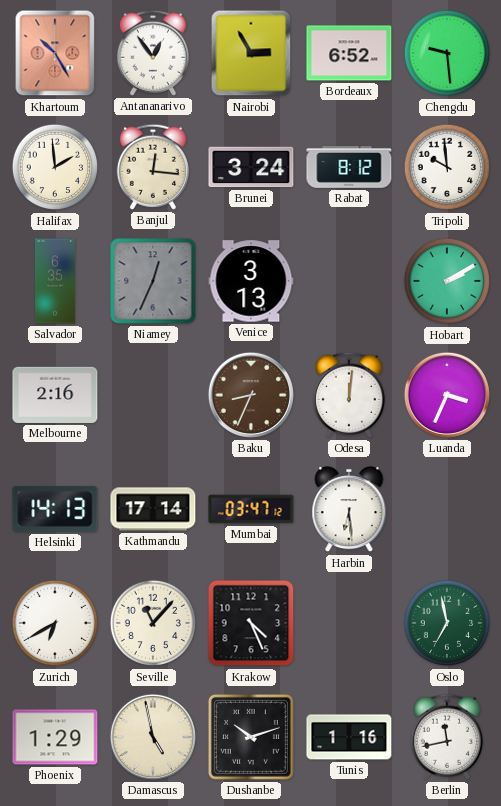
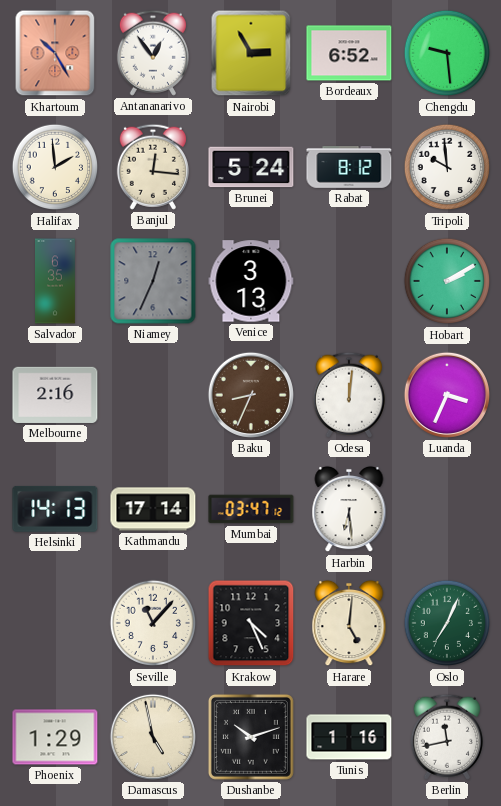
Brunei: 3:24 -> 5:24 (251, 167)
Zurich: 6:40 -> none (55, 623)
Harare: none -> 5:01 (349, 623)
Oslo: 6:58 -> 7:04 (447, 623)
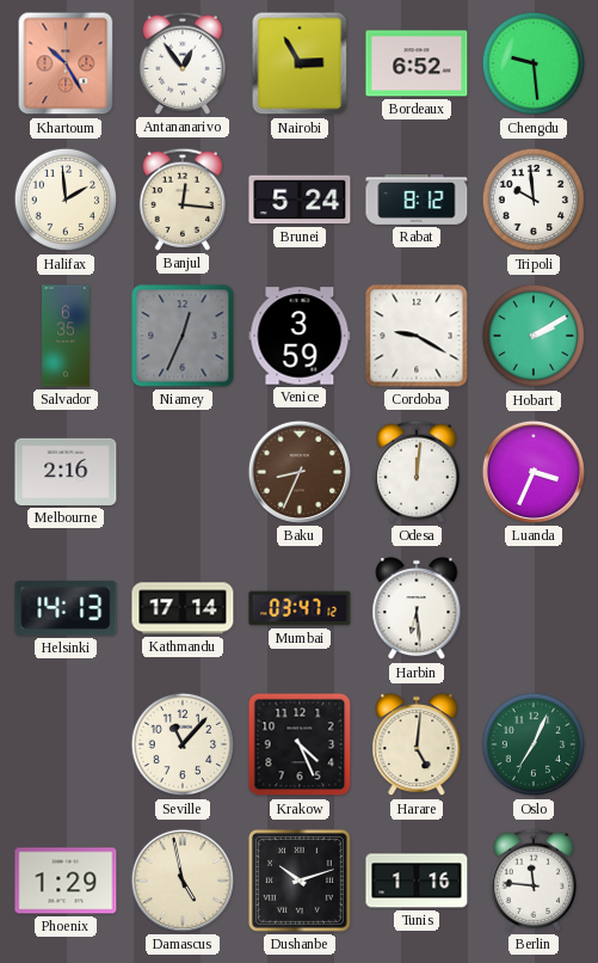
Venice: 3:13 -> 3:59 (300, 336)
Cordoba: none -> 9:20 (417, 336)
Berlin: 11:43 -> 11:46 (534, 881)
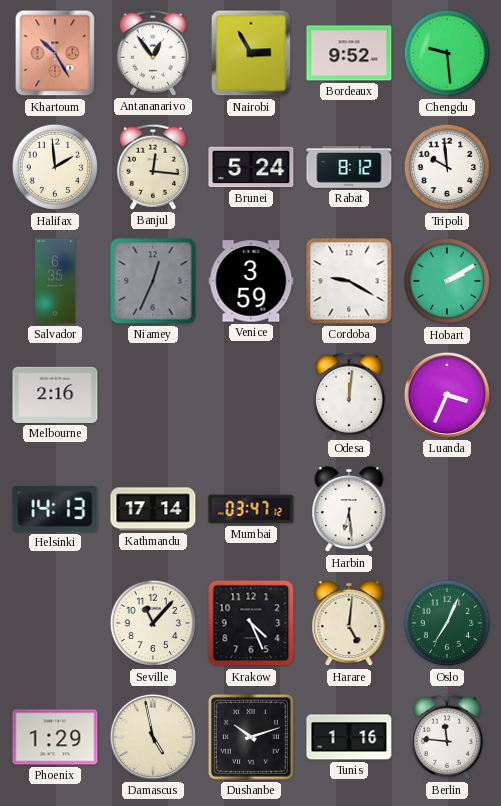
Bordeaux: 6:52 -> 9:52 (349, 53)
Baku: 8:34 -> none (300, 472)
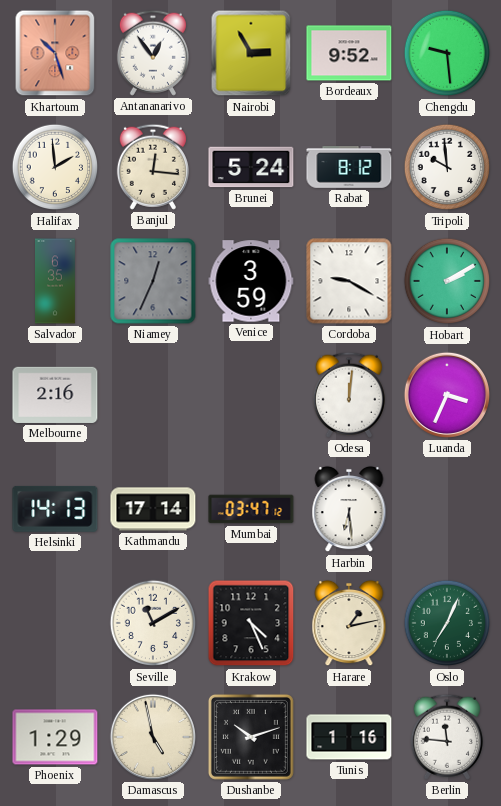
Khartoum: 10:25 -> 10:27 (55, 53)
Seville: 11:07 -> 11:10 (153, 623)
Harare: 5:01 -> 1:13 (349, 623)
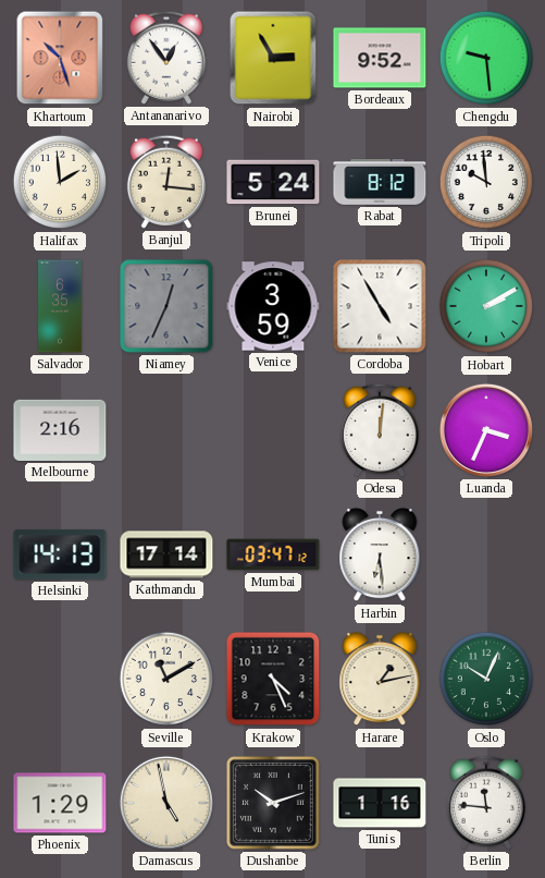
Cordoba: 9:20 -> 4:55 (380, 306)
Oslo: 7:04 -> 10:04 (486, 679)
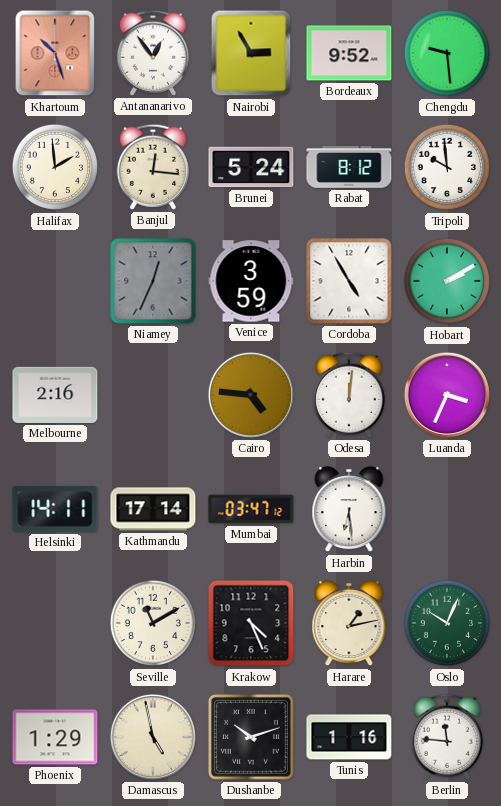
Salvador: 6:35 -> none (61, 306)
Cairo: none -> 4:46 (251, 395)
Helsinki: 14:13 -> 14:11 (55, 509)
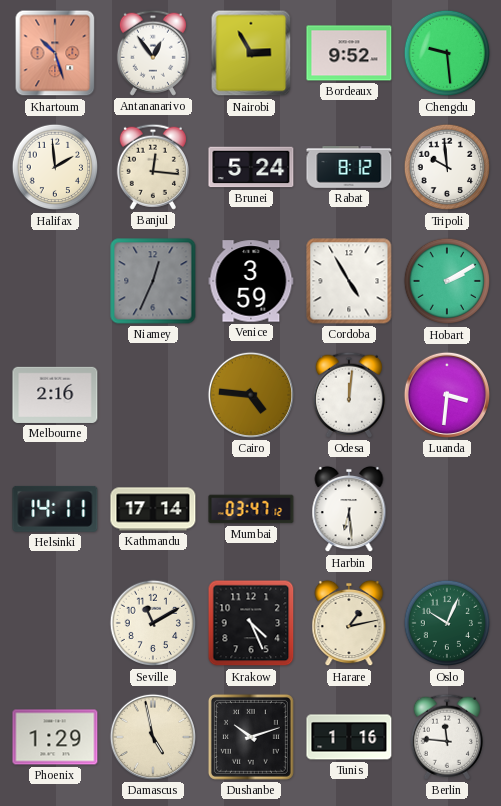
Luanda: 3:34 -> 3:31 (447, 395)
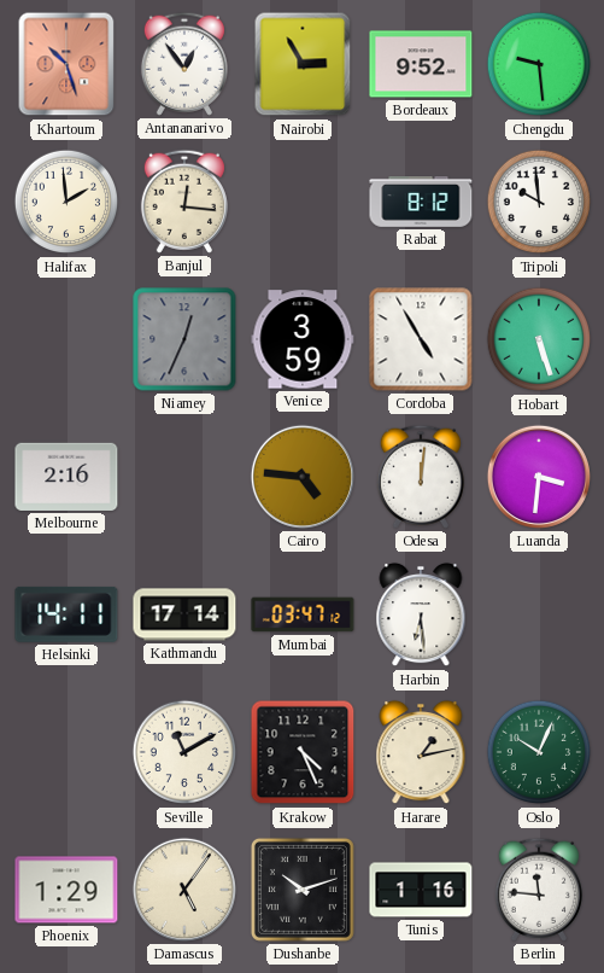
Brunei: 5:24 -> none (251, 167)
Hobart: 2:10 -> 5:27 (539, 339)
Damascus: 4:58 -> 5:06 (184, 890)
